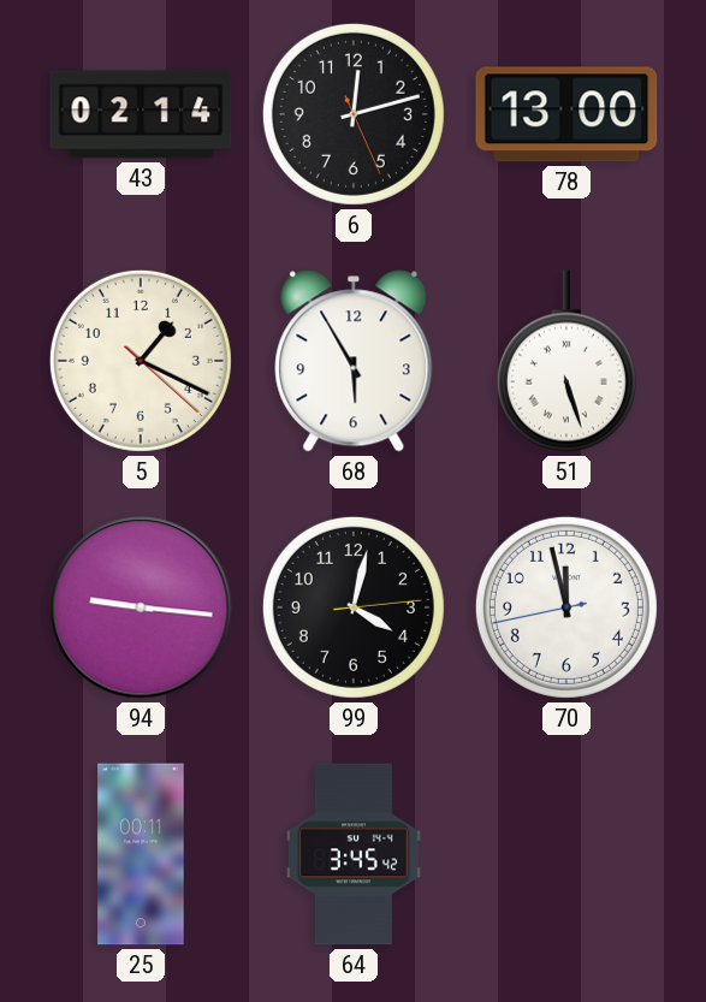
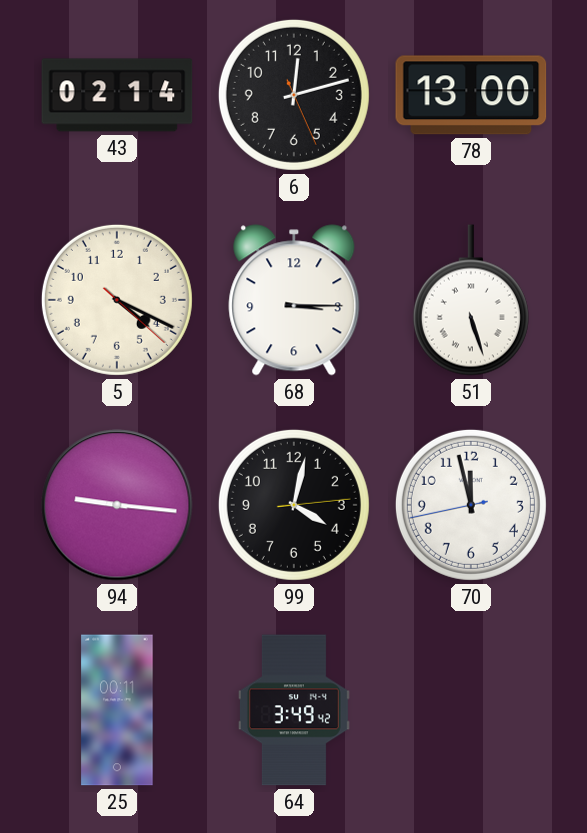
5: 1:19 -> 4:19 (117, 300)
68: 5:55 -> 3:15 (294, 300)
64: 3:45 -> 3:49 (294, 710)
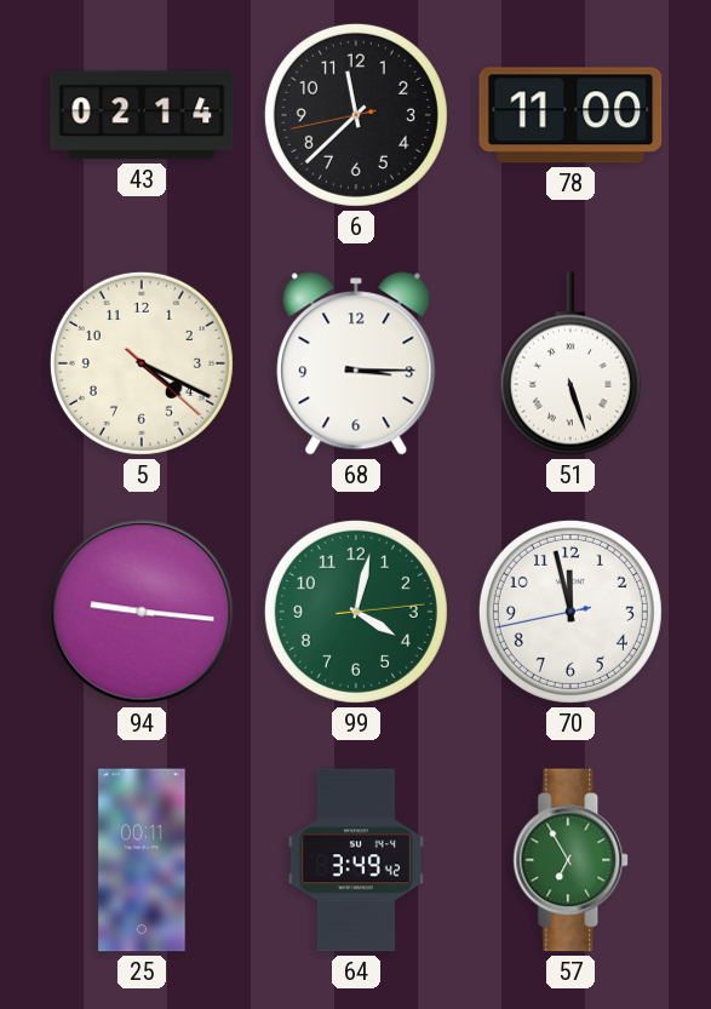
6: 12:12 -> 11:37 (356, 115)
78: 13:00 -> 11:00 (570, 115)
99 dial: black -> green (356, 612)
57: none -> 6:55 (572, 860)
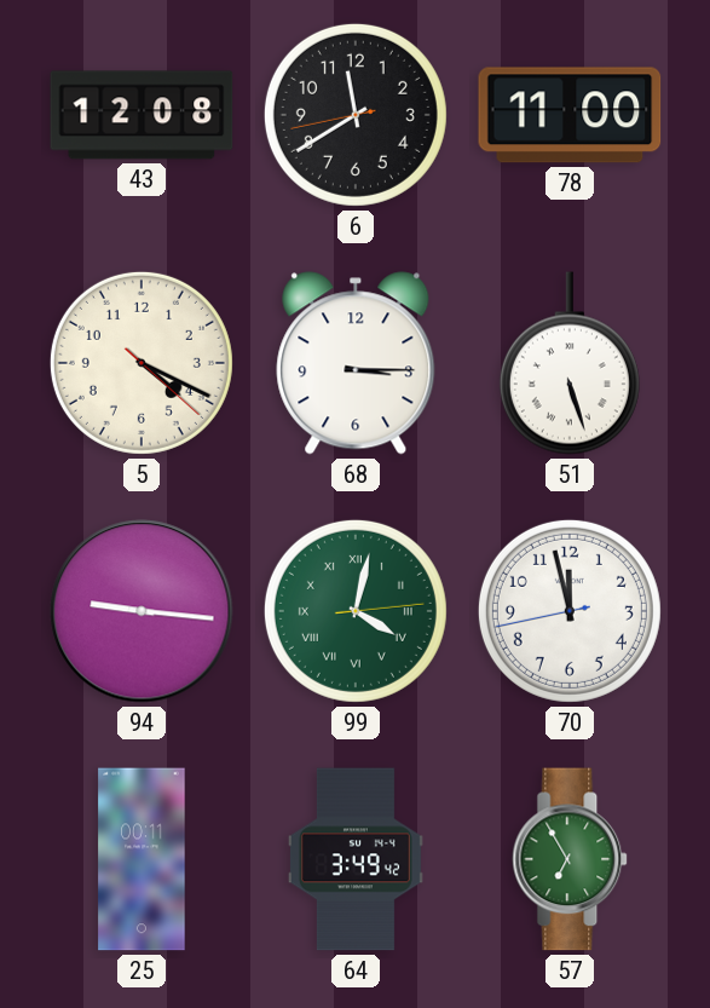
43: 02:14 -> 12:08 (142, 115)
6: 11:37 -> 11:39 (356, 115)
99 numerals: Arabic -> Roman (356, 611)
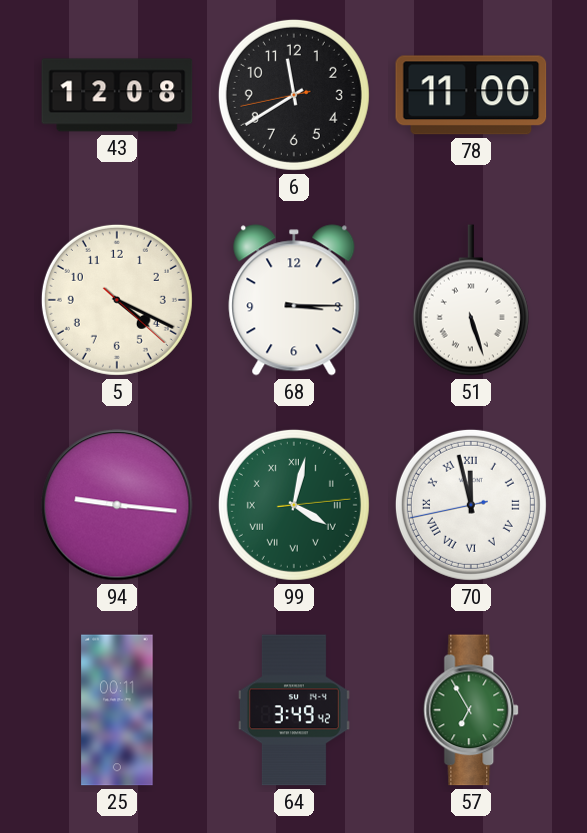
70 numerals: Arabic -> Roman (471, 505)
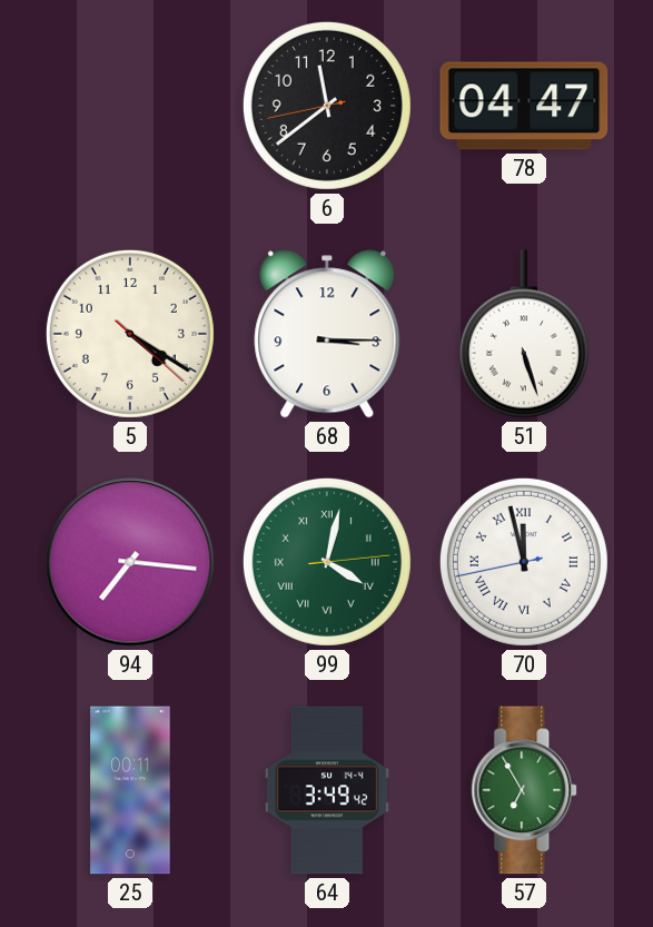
43: 12:08 -> none (117, 95)
6: 11:39 -> 11:38 (327, 106)
78: 11:00 -> 04:47 (524, 106)
5: 4:19 -> 4:20 (130, 334)
94: 9:16 -> 7:16 (130, 562)
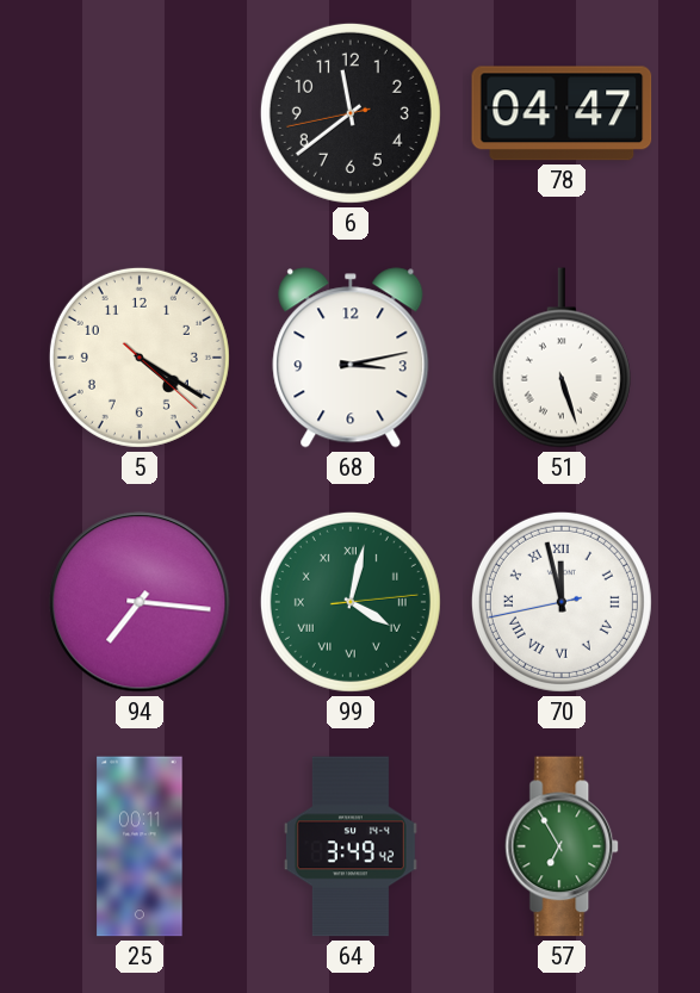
68: 3:15 -> 3:13 (351, 358)
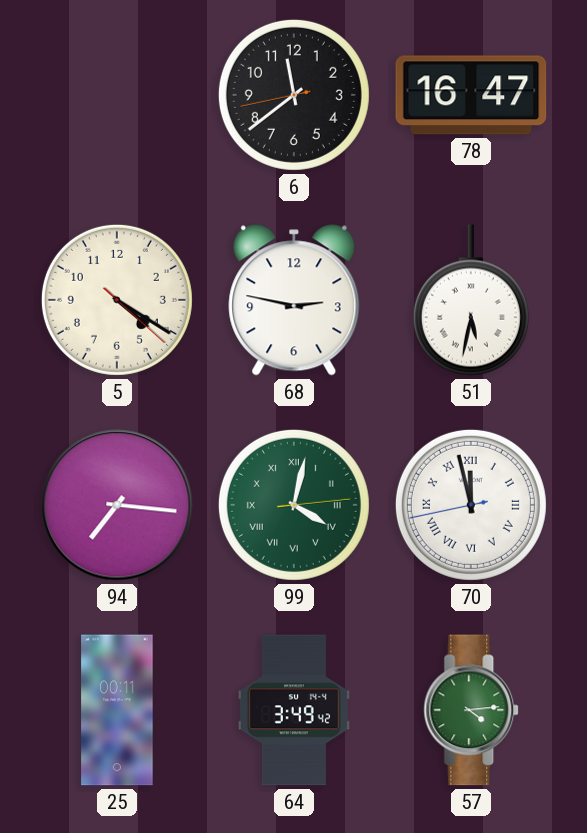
78: 04:47 -> 16:47 (471, 95)
68: 3:13 -> 2:47 (294, 300)
51: 5:27 -> 5:32 (471, 300)
57: 6:55 -> 4:14 (472, 710)
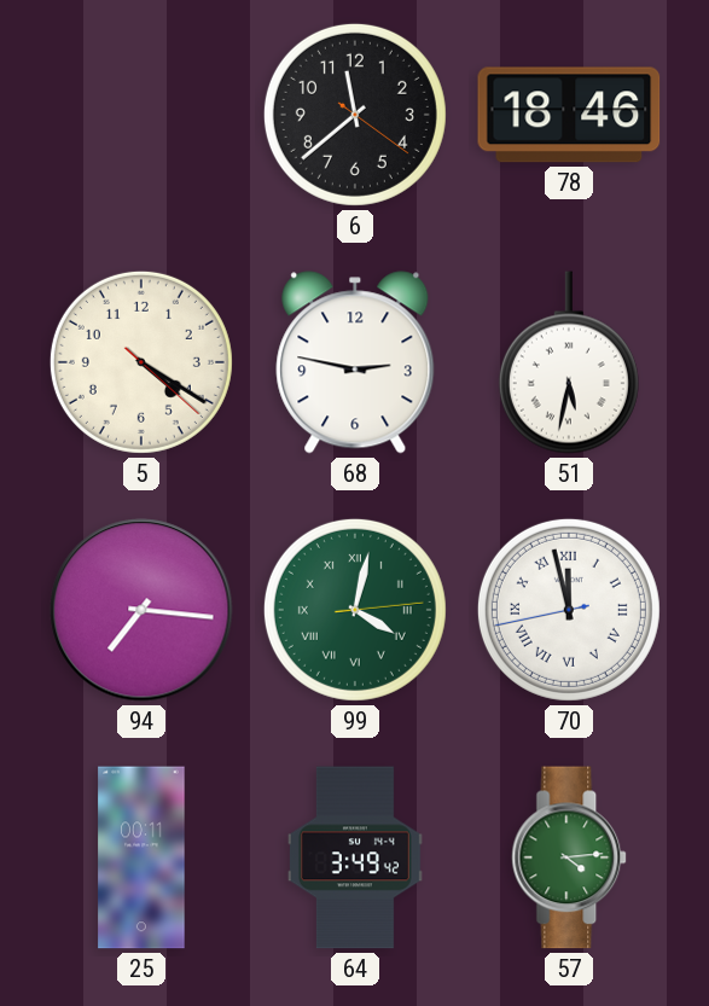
6: 11:38:43 -> 11:38:21 (355, 115)
78: 16:47 -> 18:46 (569, 115)
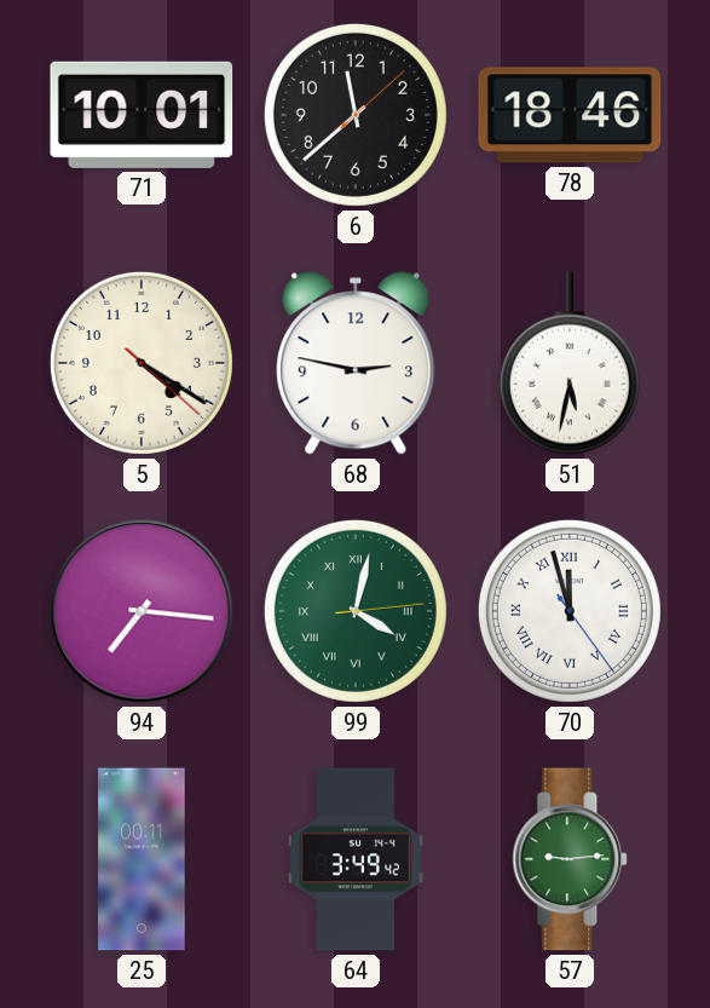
71: none -> 10:01 (142, 115)
6: 11:38:21 -> 11:38:08 (356, 115)
70: 11:57:43 -> 11:57:24 (570, 611)
57: 4:14 -> 9:14 (571, 859)
